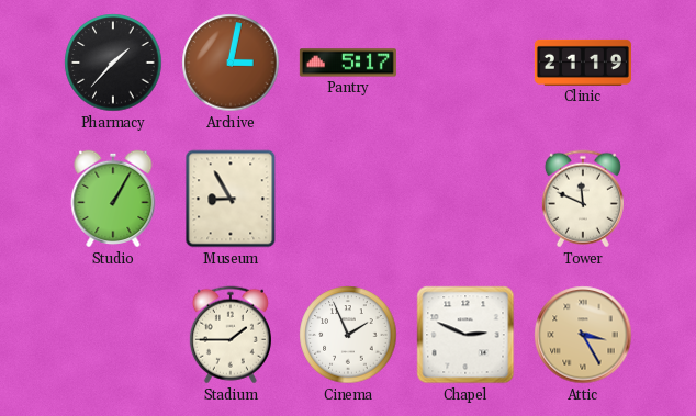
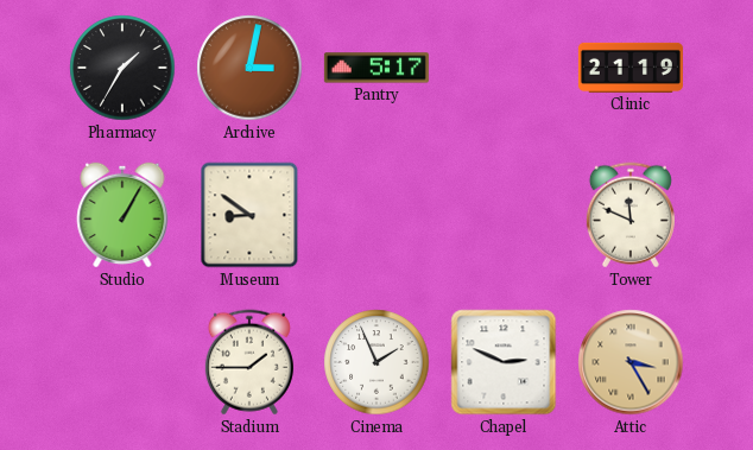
Pharmacy: 1:37 -> 1:35 (122, 68)
Museum: 8:55 -> 8:51 (249, 215)
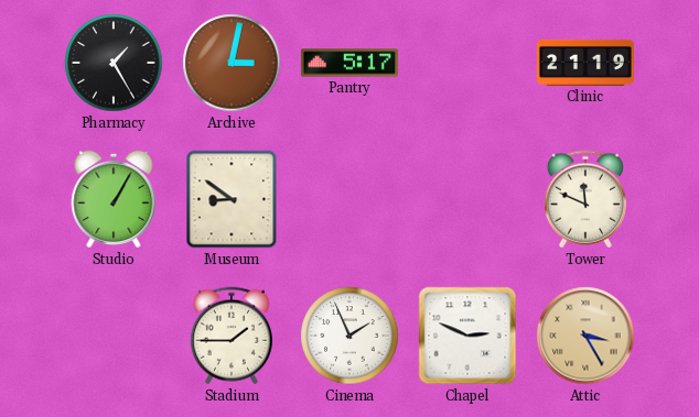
Pharmacy: 1:35 -> 1:25 (114, 63)
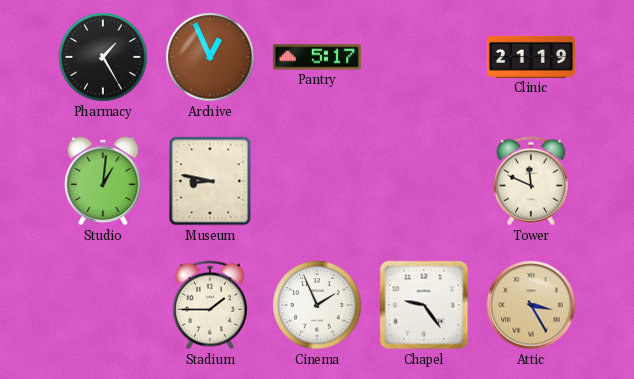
Archive: 3:02 -> 12:56 (210, 57)
Studio: 1:05 -> 1:01 (103, 181)
Museum: 8:51 -> 8:47 (210, 181)
Chapel: 2:49 -> 9:24 (424, 305)
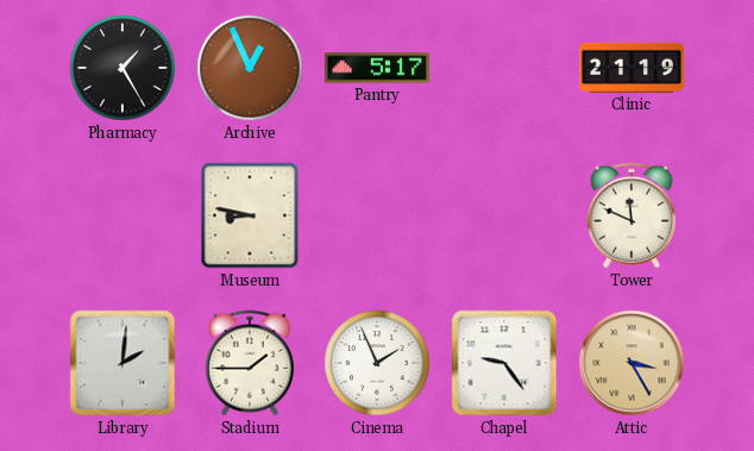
Studio: 1:01 -> none (103, 181)
Library: none -> 2:01 (122, 363)
